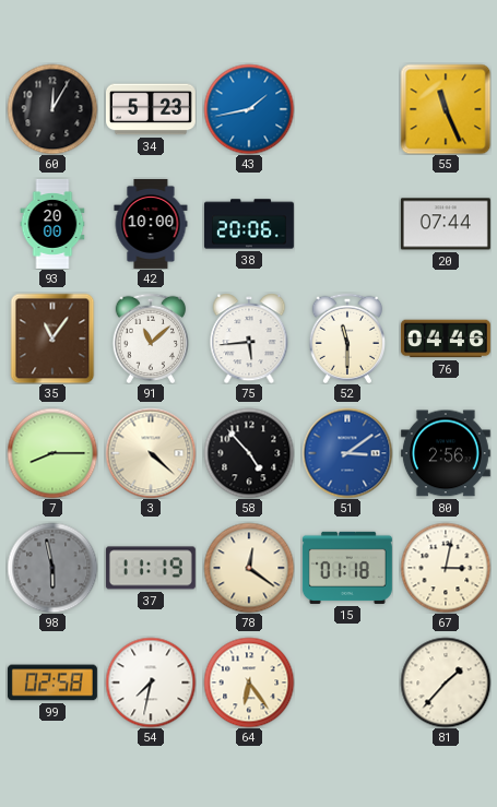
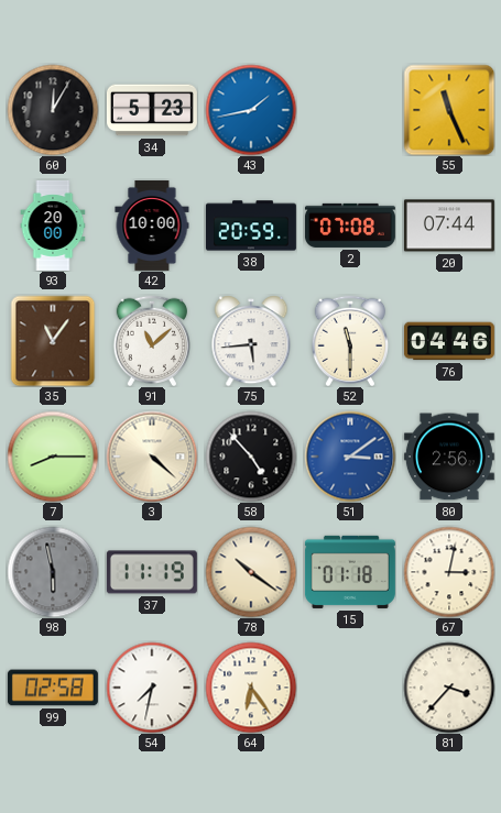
38: 20:06 -> 20:59 (251, 226)
2: none -> 07:08 (350, 226)
78: 12:21 -> 10:21 (251, 572)
81: 1:37 -> 3:37 (449, 688)
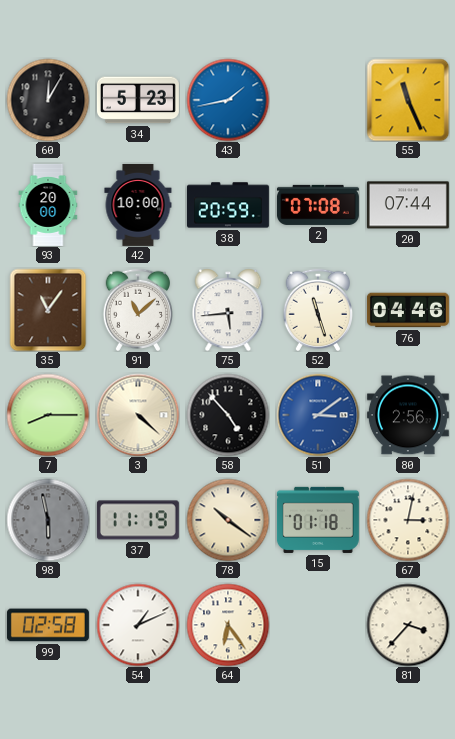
52: 11:30 -> 11:27 (317, 309)
54: 7:32 -> 1:11 (138, 625)
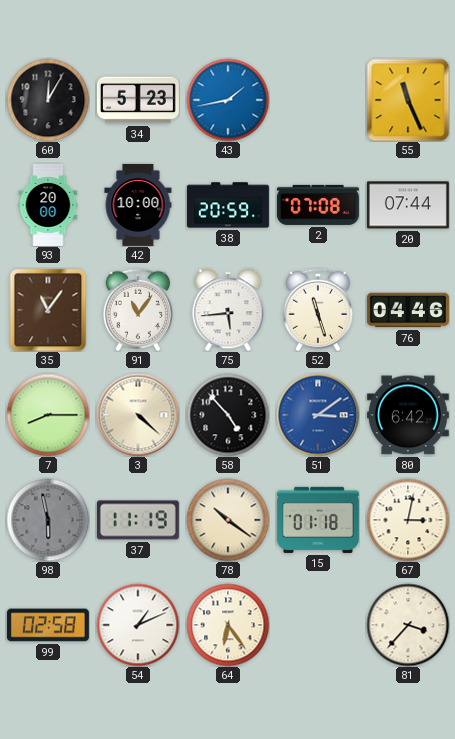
91: 11:08 -> 11:06 (137, 309)
80: 2:56 -> 6:42 (408, 415)
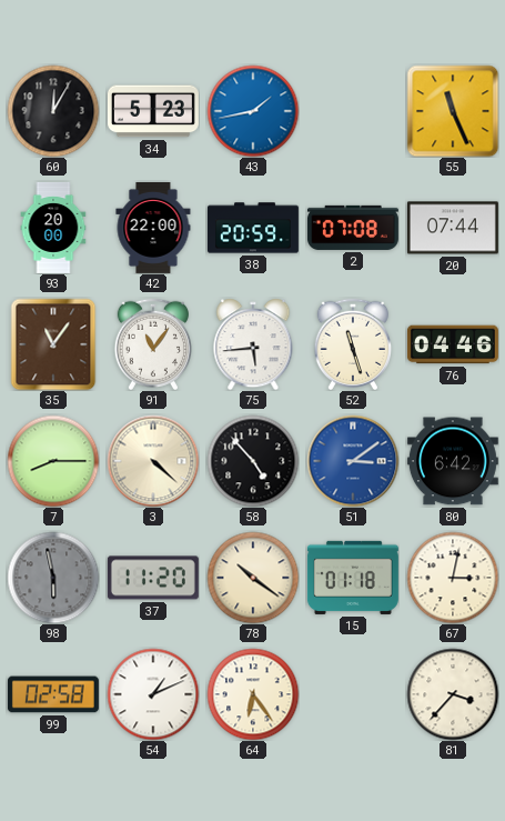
42: 10:00 -> 22:00 (153, 228)
37: 11:19 -> 11:20 (153, 578)
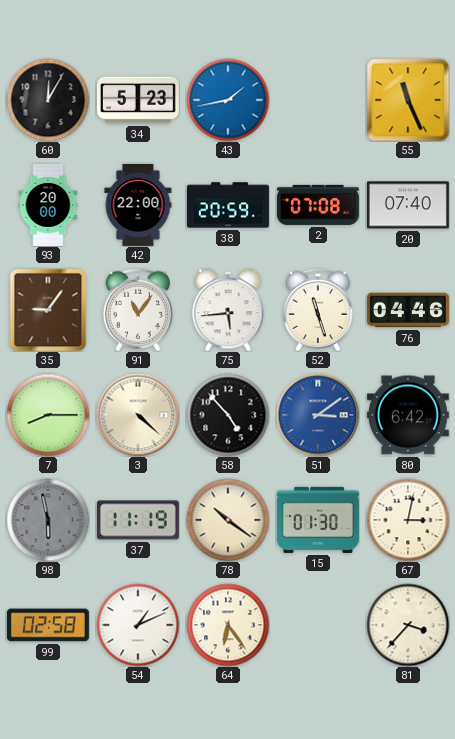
20: 07:44 -> 07:40 (408, 205)
35: 11:06 -> 9:06 (48, 310)
37: 11:20 -> 11:19 (138, 520)
15: 01:18 -> 01:30 (318, 520)
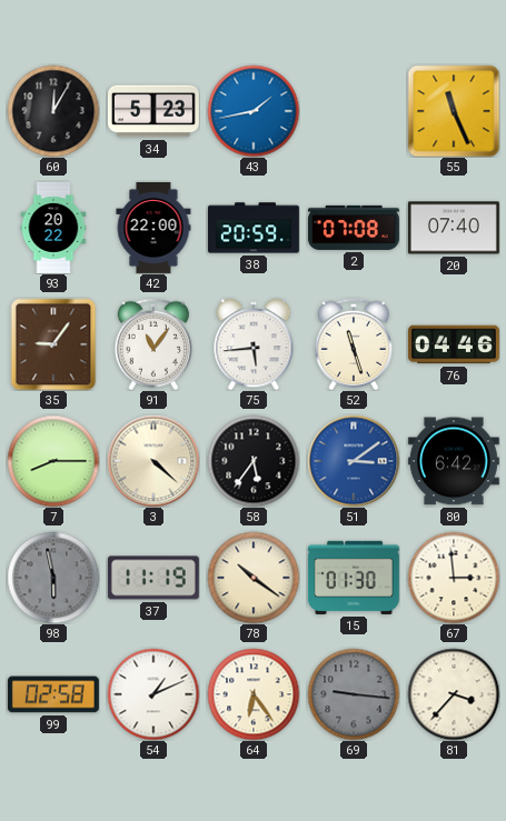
93: 20:00 -> 20:22 (53, 228)
58: 4:53 -> 5:36 (254, 461)
67: 3:02 -> 2:59 (454, 578)
69: none -> 9:16 (354, 694)
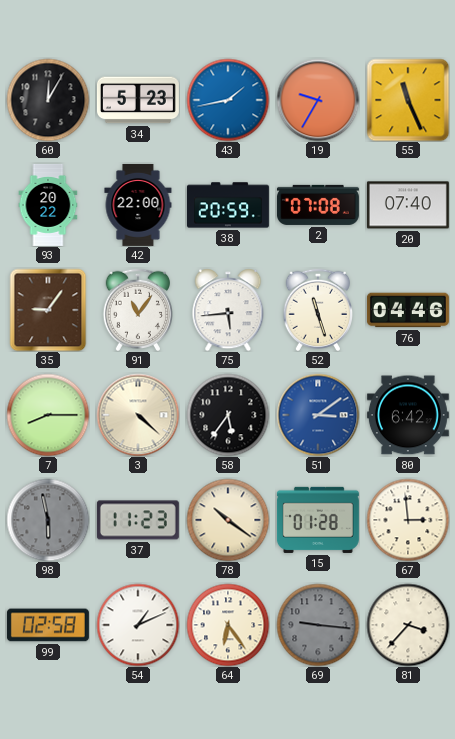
19: none -> 9:35 (318, 100)
37: 11:19 -> 11:23 (138, 520)
15: 01:30 -> 01:28 (318, 520)
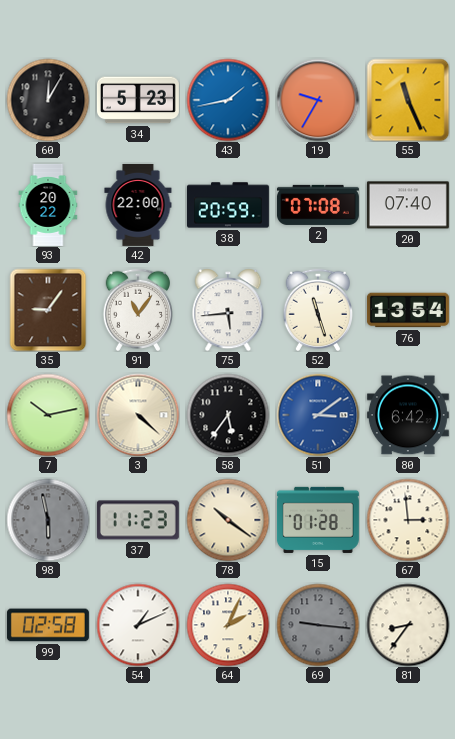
76: 04:46 -> 13:54 (408, 310)
7: 8:15 -> 10:13 (48, 415)
64: 6:24 -> 2:04 (228, 625)
81: 3:37 -> 8:36 (408, 625)
